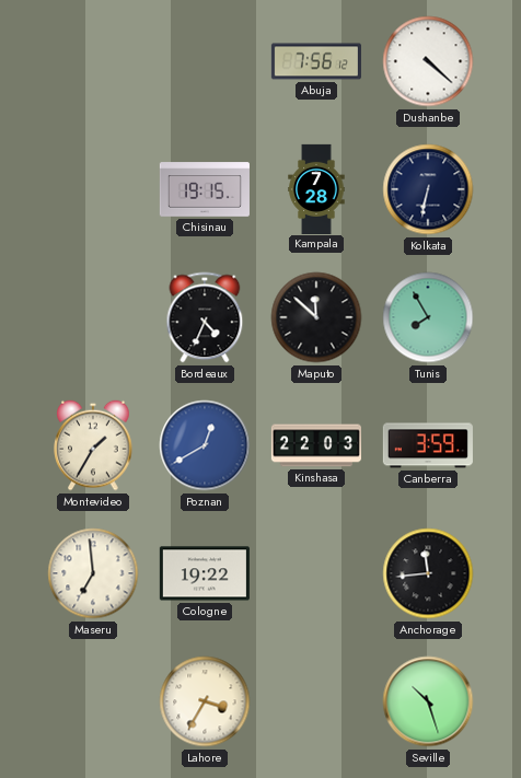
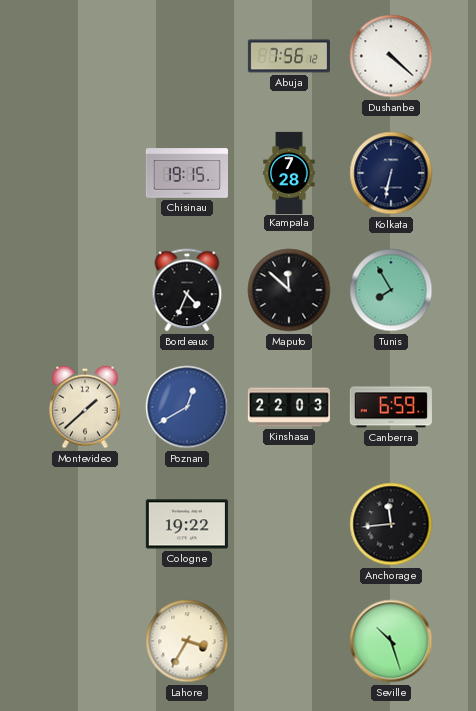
Montevideo: 1:35 -> 1:38 (85, 407)
Canberra: 3:59 -> 6:59 (391, 407)
Maseru: 6:59 -> none (93, 573)
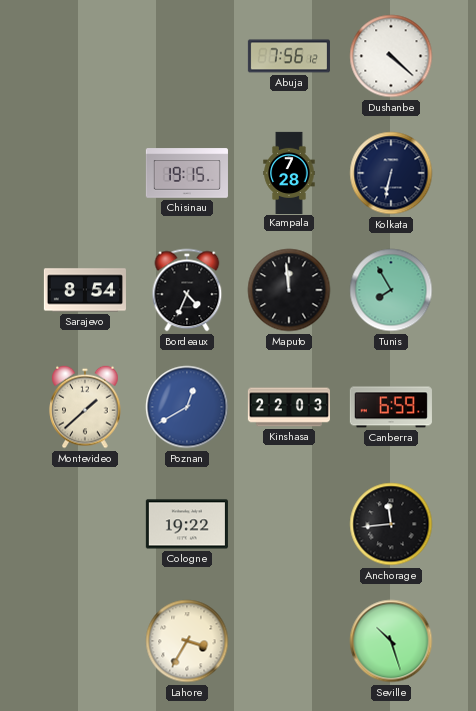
Sarajevo: none -> 8:54 (85, 290)
Maputo: 11:52 -> 11:59 (289, 290)
